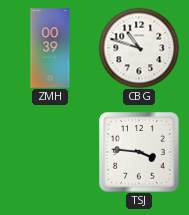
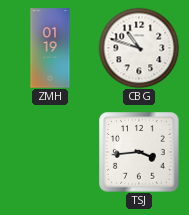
ZMH: 00:39 -> 01:19 (50, 48)
TSJ: 3:46 -> 3:44 (139, 152)
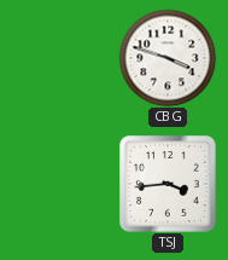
ZMH: 01:19 -> none (50, 48)
CBG: 10:48 -> 3:48 (168, 58)
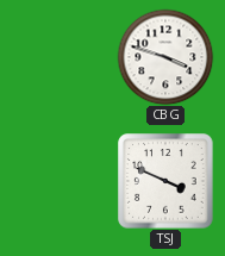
TSJ: 3:44 -> 3:49 (165, 181)
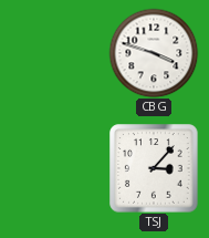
TSJ: 3:49 -> 3:07 (154, 168)
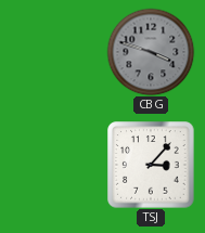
CBG dial: white -> grey (151, 52)
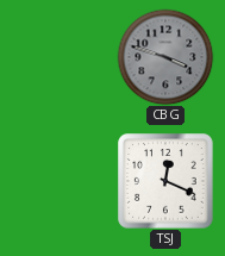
TSJ: 3:07 -> 12:19 (165, 181)
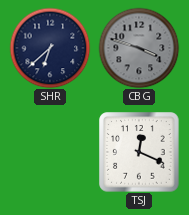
SHR: none -> 6:38 (50, 48)
